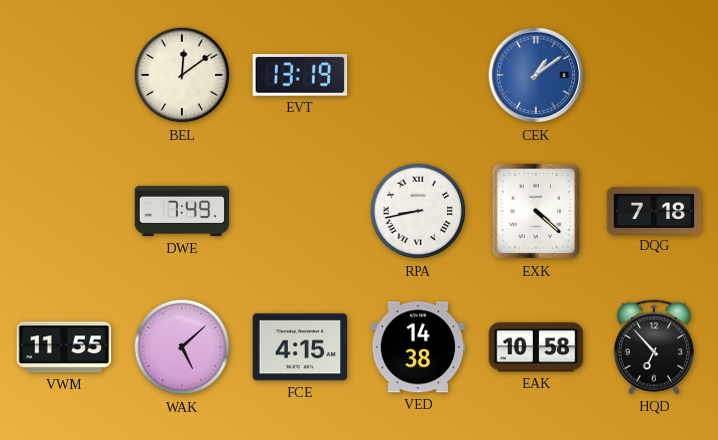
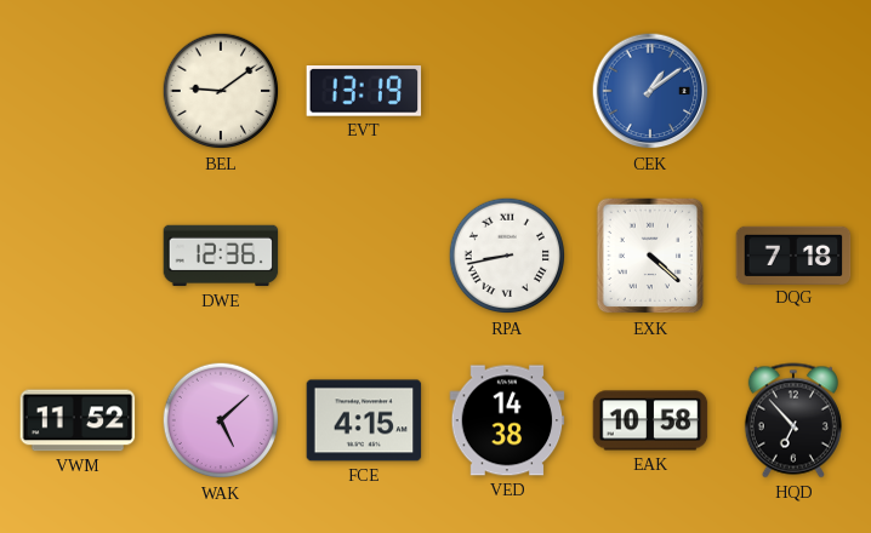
BEL: 12:09 -> 9:09 (221, 91)
DWE: 7:49 -> 12:36 (221, 256)
VWM: 11:55 -> 11:52 (78, 420)
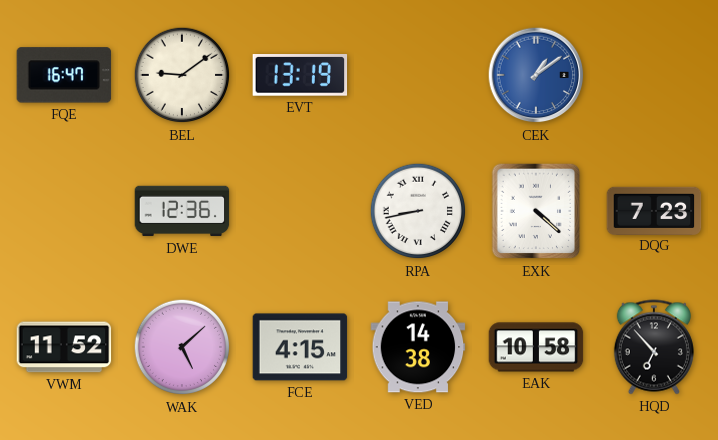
FQE: none -> 16:47 (64, 75)
DQG: 7:18 -> 7:23 (654, 210)
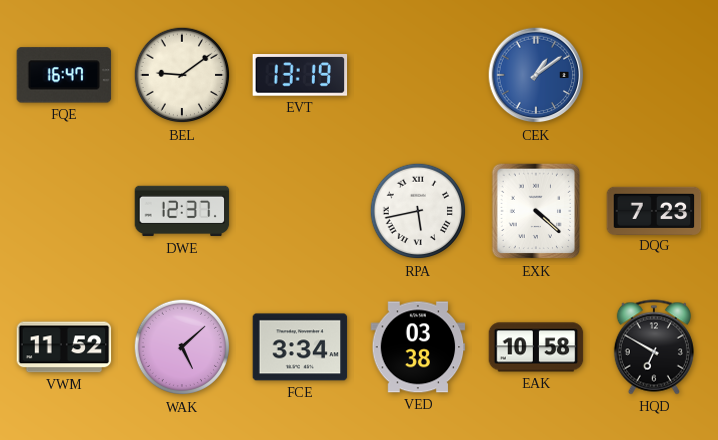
DWE: 12:36 -> 12:37 (182, 211)
RPA: 8:43 -> 5:43 (418, 211)
FCE: 4:15 -> 3:34 (300, 347)
VED: 14:38 -> 03:38 (418, 347)
HQD: 6:53 -> 6:50 (654, 347)
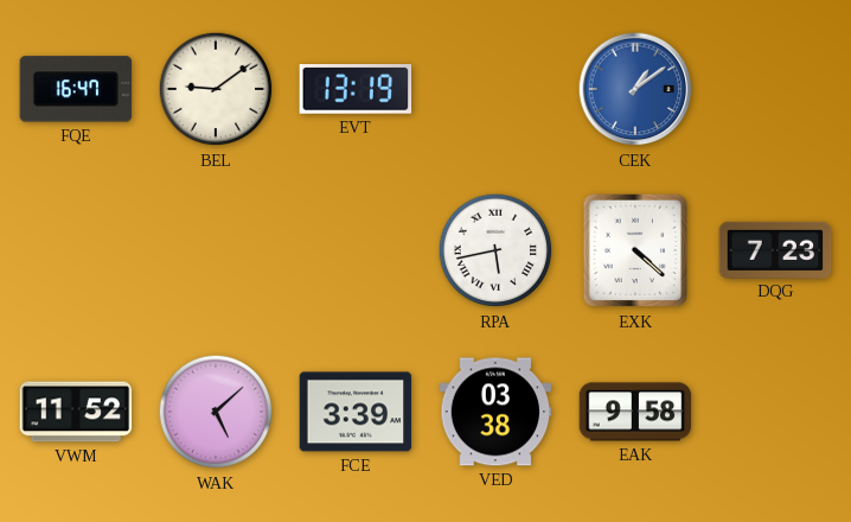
DWE: 12:37 -> none (182, 211)
FCE: 3:34 -> 3:39 (356, 412)
EAK: 10:58 -> 9:58 (635, 412)
HQD: 6:50 -> none (654, 347)
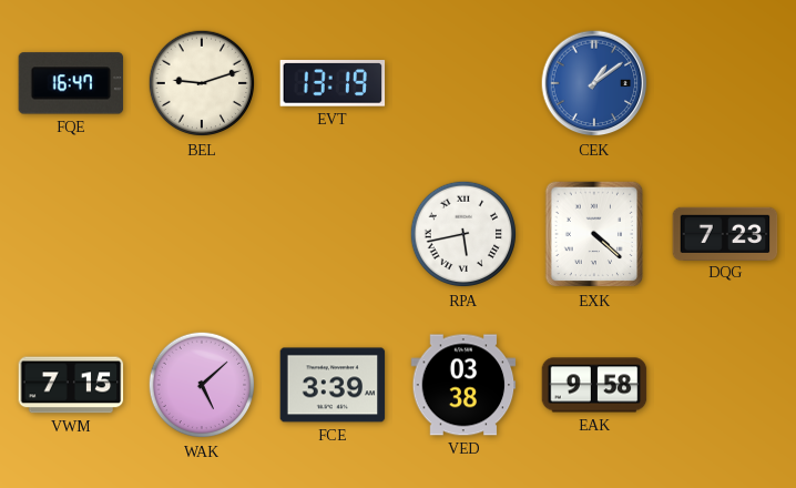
BEL: 9:09 -> 9:12 (202, 83)
VWM: 11:52 -> 7:15 (71, 385)
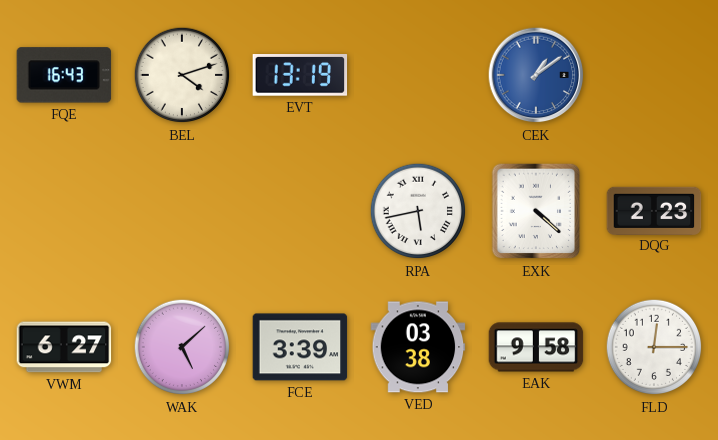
FQE: 16:47 -> 16:43 (64, 75)
BEL: 9:12 -> 4:12 (182, 75)
DQG: 7:23 -> 2:23 (654, 210)
VWM: 7:15 -> 6:27 (64, 347)
FLD: none -> 12:15 (654, 347)
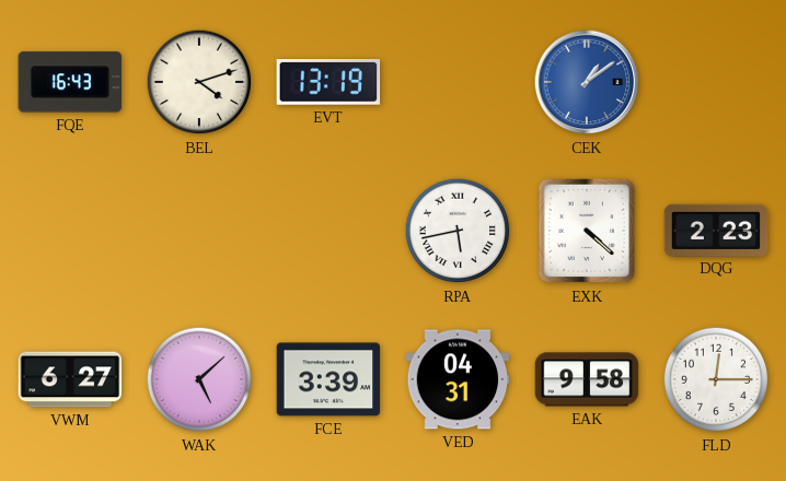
VED: 03:38 -> 04:31 (458, 379)
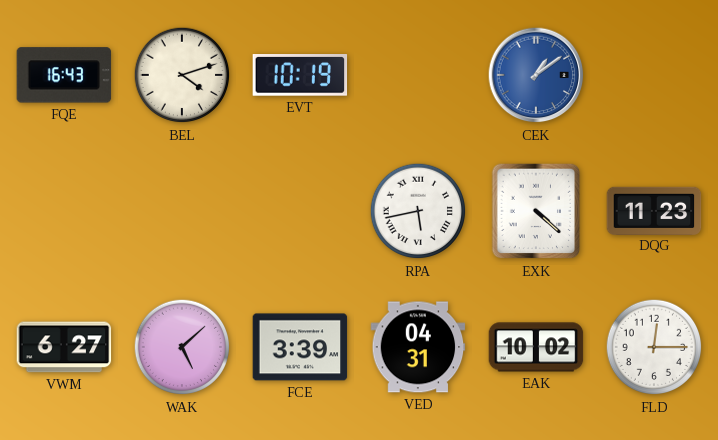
EVT: 13:19 -> 10:19 (300, 76)
DQG: 2:23 -> 11:23 (654, 210)
EAK: 9:58 -> 10:02 (536, 347)
